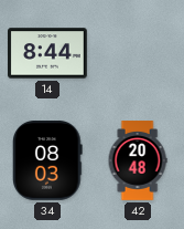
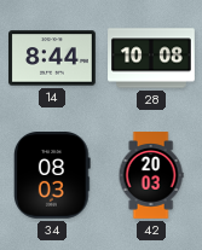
28: none -> 10:08 (151, 58)
42: 20:48 -> 20:03 (151, 175)
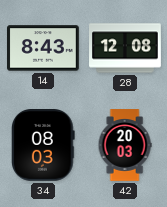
14: 8:44 -> 8:43 (44, 48)
28: 10:08 -> 12:08 (125, 48)
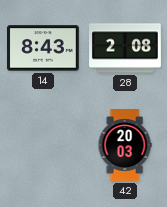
28: 12:08 -> 2:08 (125, 48)
34: 08:03 -> none (44, 146)
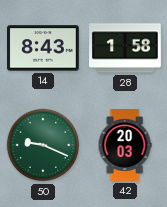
28: 2:08 -> 1:58 (125, 48)
50: none -> 9:19 (43, 145)
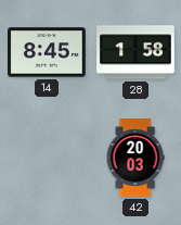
14: 8:43 -> 8:45 (48, 52)
50: 9:19 -> none (43, 145)
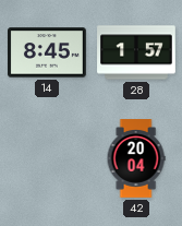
28: 1:58 -> 1:57 (136, 52)
42: 20:03 -> 20:04 (136, 158)
